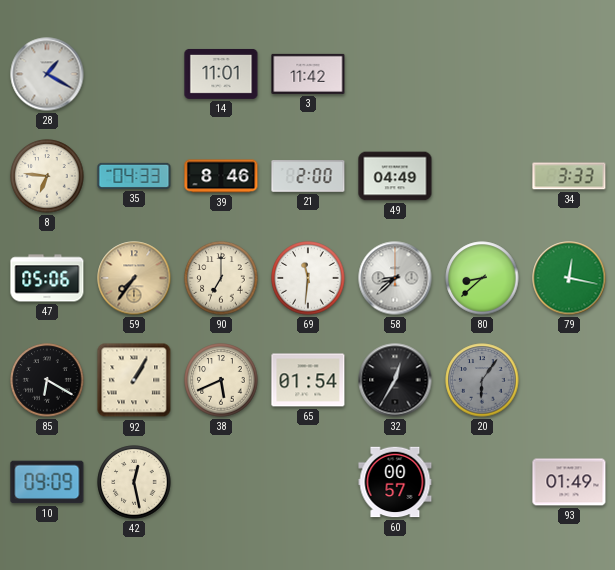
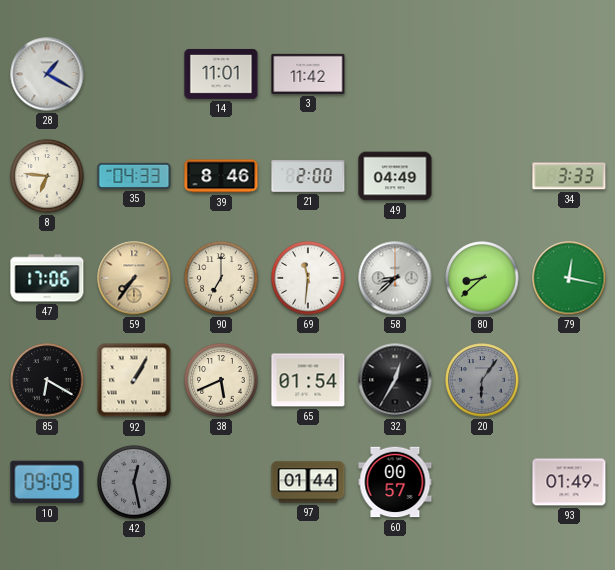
47: 05:06 -> 17:06 (47, 278)
42 dial: cream -> grey (134, 482)
97: none -> 01:44 (308, 482)
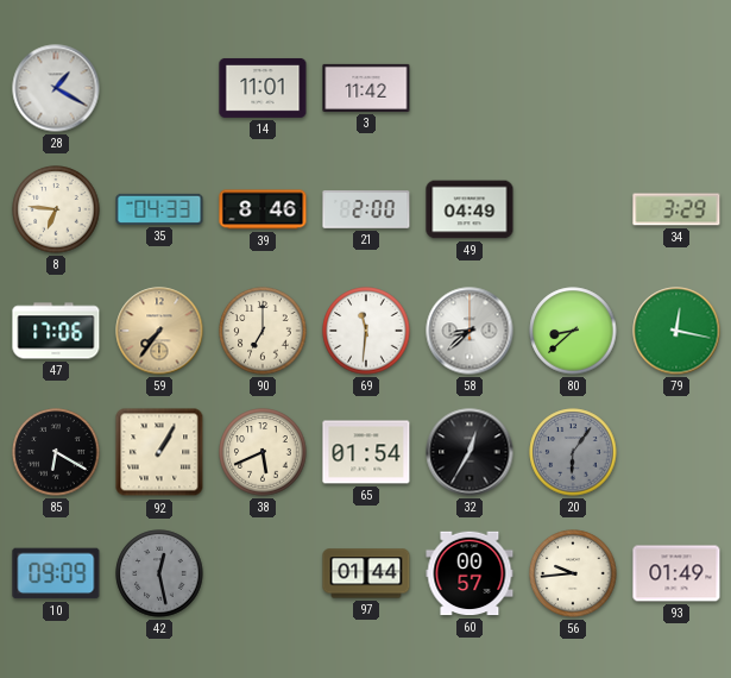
34: 3:33 -> 3:29 (676, 209)
56: none -> 9:44 (573, 573)
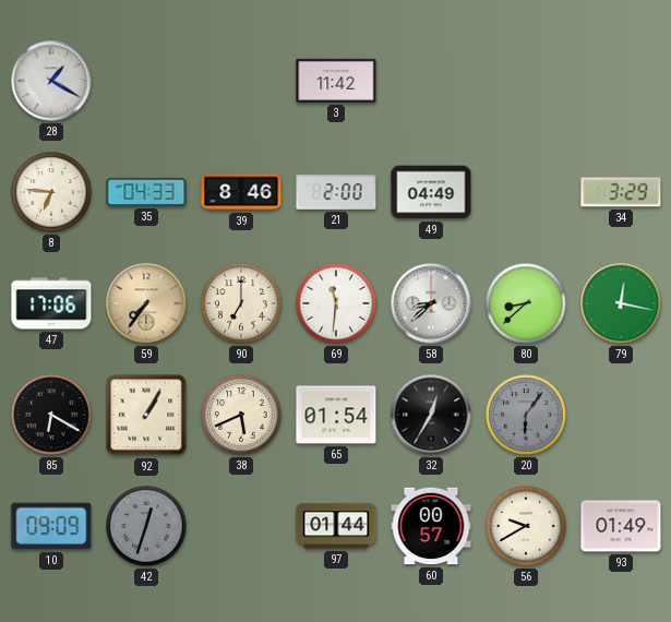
14: 11:01 -> none (263, 88)
42: 12:28 -> 12:33 (146, 526)
56: 9:44 -> 9:40 (526, 526)
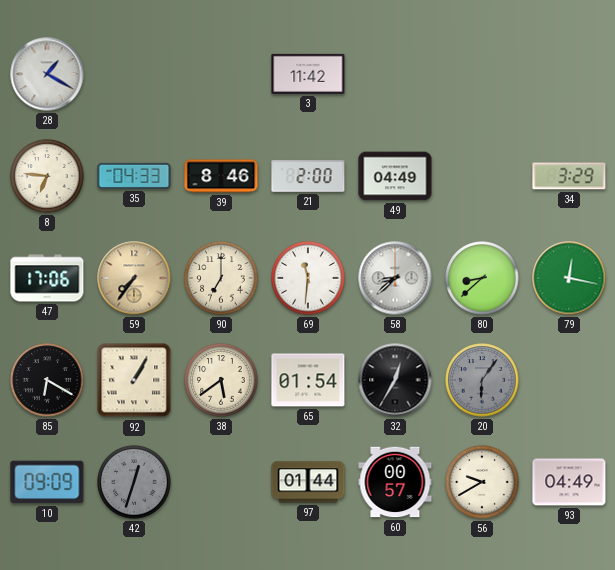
38: 5:41 -> 5:39 (221, 380)
93: 01:49 -> 04:49 (569, 482)
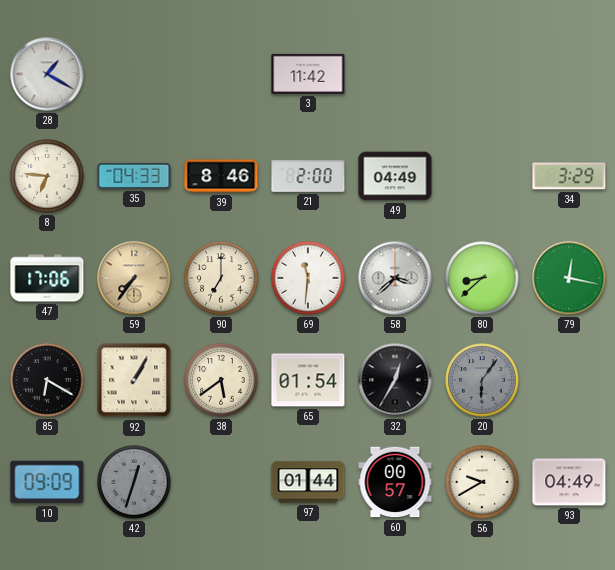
58: 8:38 -> 3:38 (395, 278)
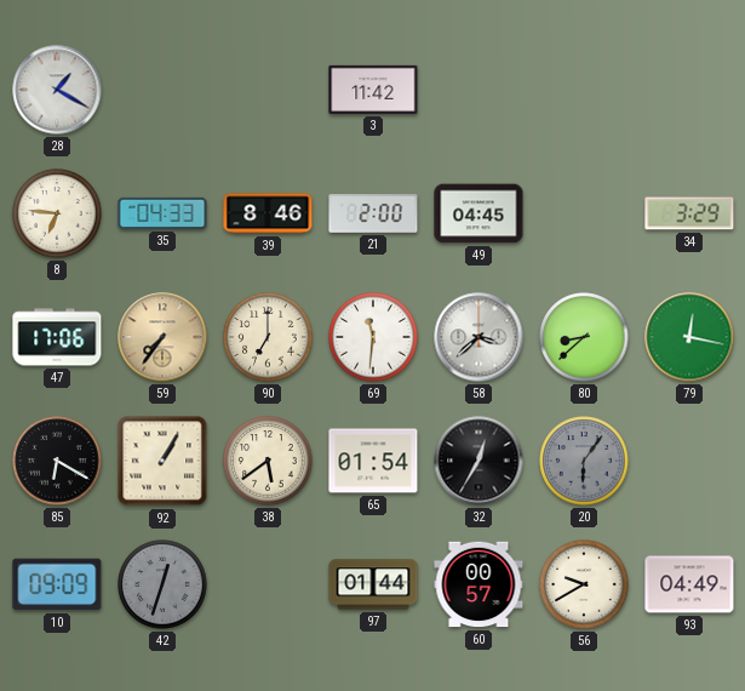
49: 04:49 -> 04:45 (478, 213)
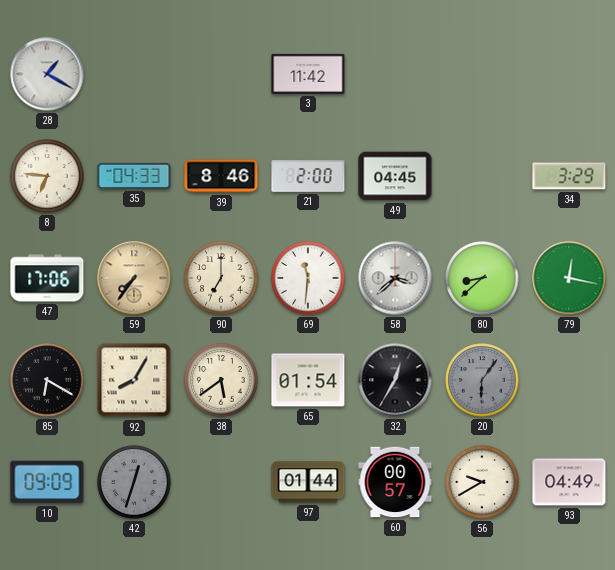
92: 1:05 -> 8:05 (134, 380)
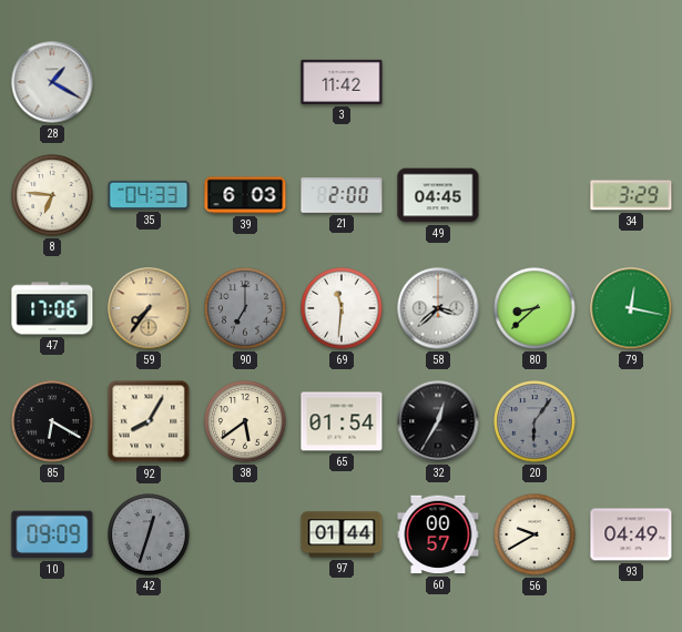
39: 8:46 -> 6:03 (245, 195)
90 dial: cream -> grey (245, 308)
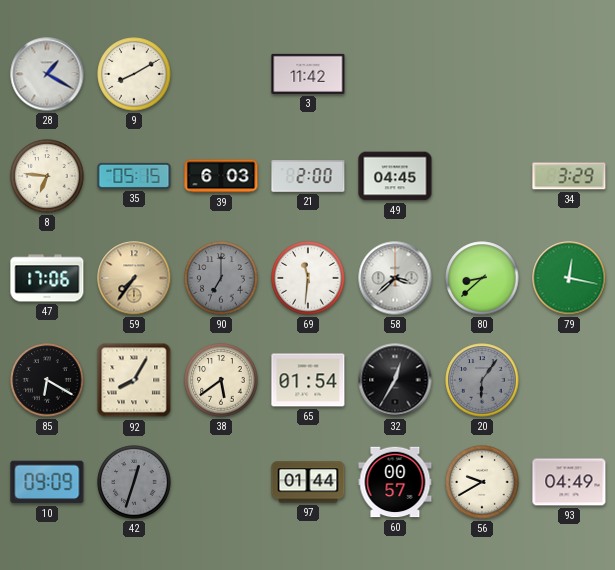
9: none -> 8:10 (134, 74)
35: 04:33 -> 05:15 (134, 176)
